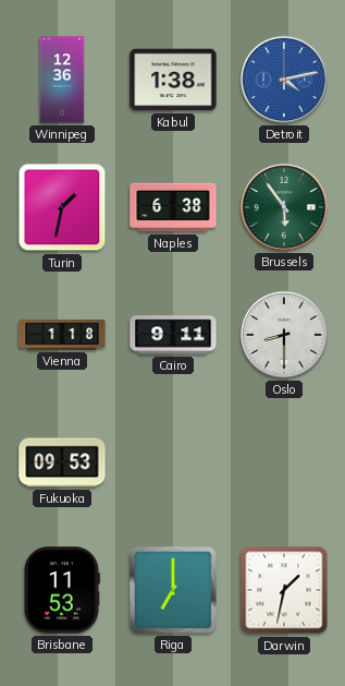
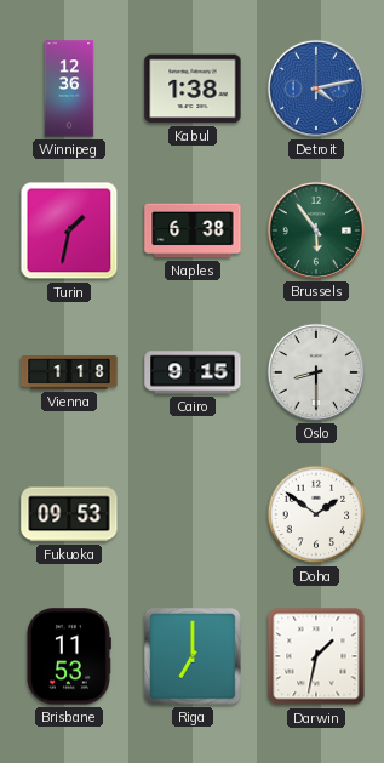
Cairo: 9:11 -> 9:15 (193, 372)
Doha: none -> 1:51 (316, 514)
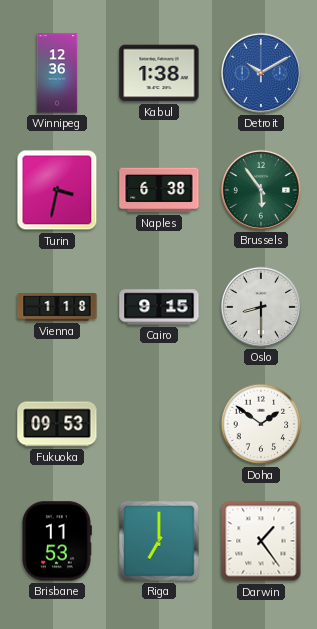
Detroit: 4:13 -> 10:10 (261, 73)
Turin: 1:32 -> 3:32 (57, 190)
Darwin: 1:32 -> 1:24 (261, 541)
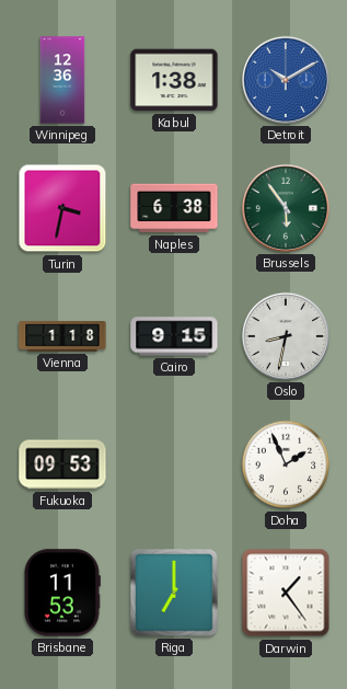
Oslo: 8:30 -> 8:32 (286, 336)
Doha: 1:51 -> 1:56 (286, 464)
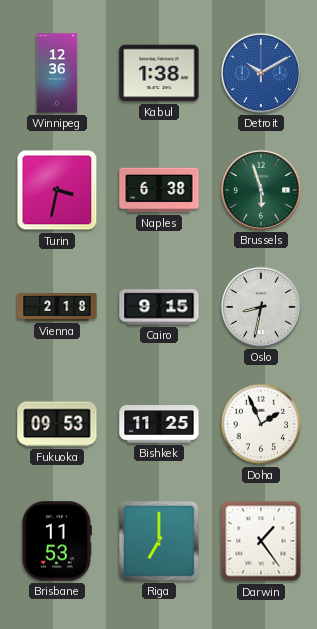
Brussels: 5:54 -> 5:57 (261, 190)
Vienna: 1:18 -> 2:18 (57, 307)
Bishkek: none -> 11:25 (159, 424)
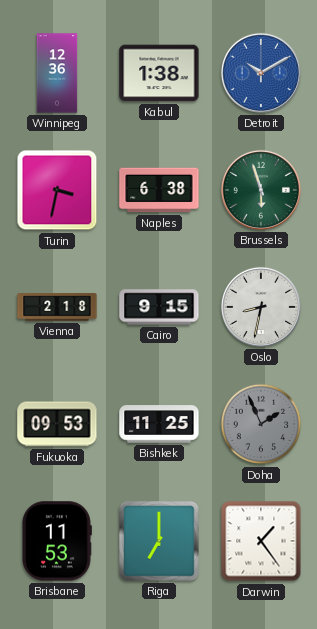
Doha dial: white -> grey (261, 424)
